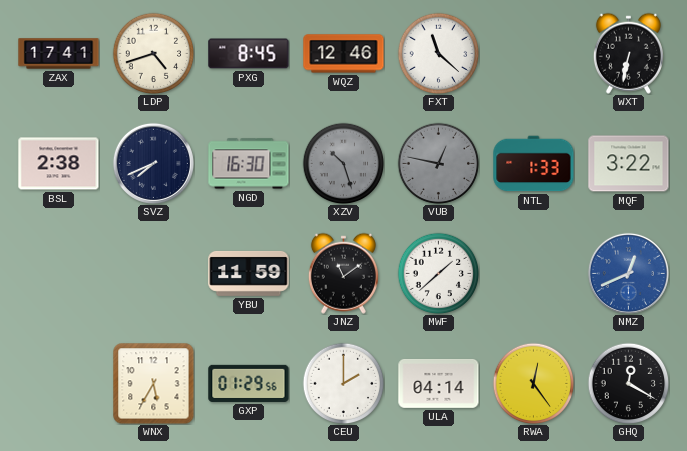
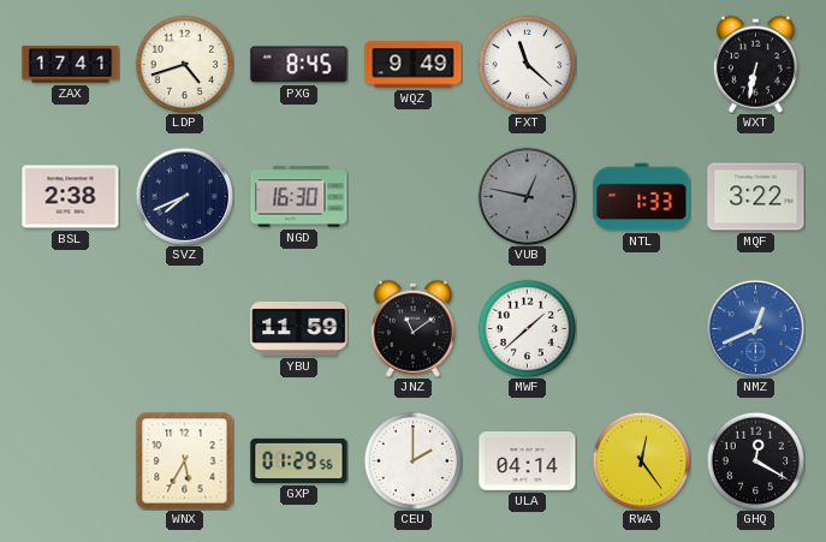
WQZ: 12:46 -> 9:49 (414, 65)
XZV: 10:27 -> none (343, 163)
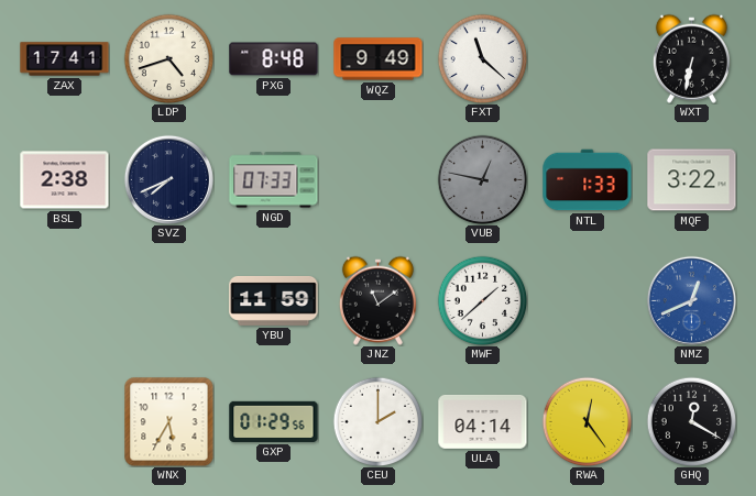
PXG: 8:45 -> 8:48 (274, 59)
NGD: 16:30 -> 07:33 (274, 180)
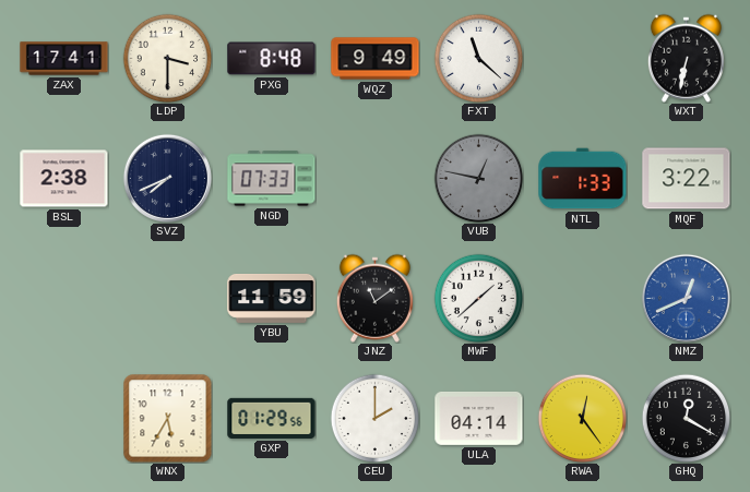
LDP: 4:42 -> 3:30 (167, 58)
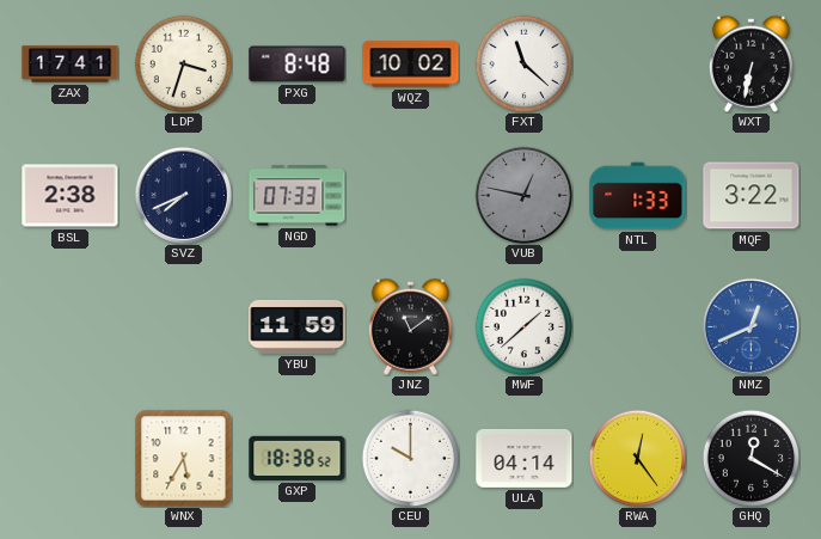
LDP: 3:30 -> 3:33 (183, 63)
WQZ: 9:49 -> 10:02 (411, 65)
GXP: 01:29 -> 18:38 (298, 458)
CEU: 2:00 -> 10:00 (410, 458)
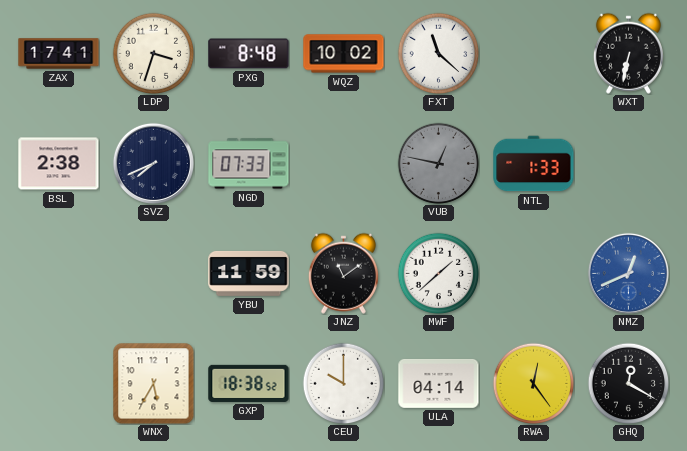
MQF: 3:22 -> none (752, 196)
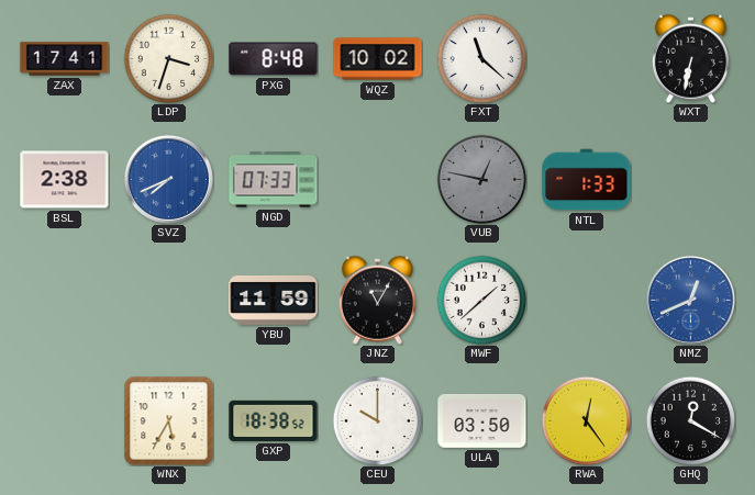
SVZ dial: navy -> blue (168, 179)
JNZ: 11:09 -> 11:05 (377, 300)
ULA: 04:14 -> 03:50 (482, 420)
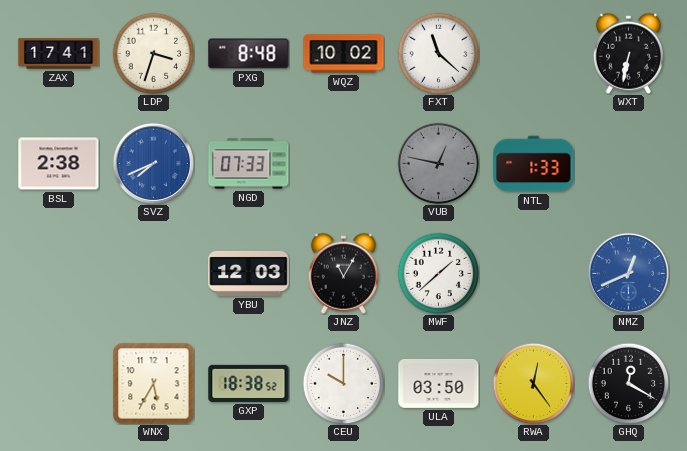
YBU: 11:59 -> 12:03 (249, 273)
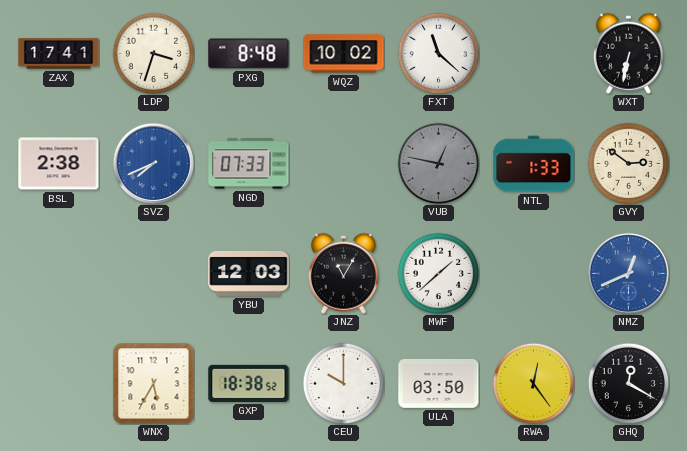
GVY: none -> 2:51 (628, 163)
